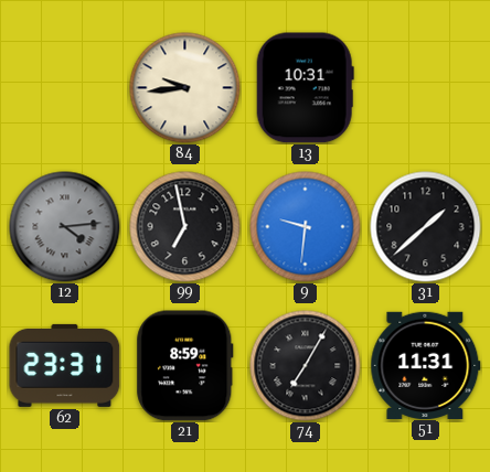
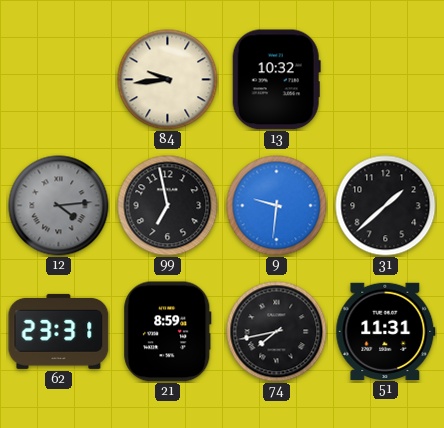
13: 10:31 -> 10:32 (276, 80)
74: 7:05 -> 7:43 (277, 332)
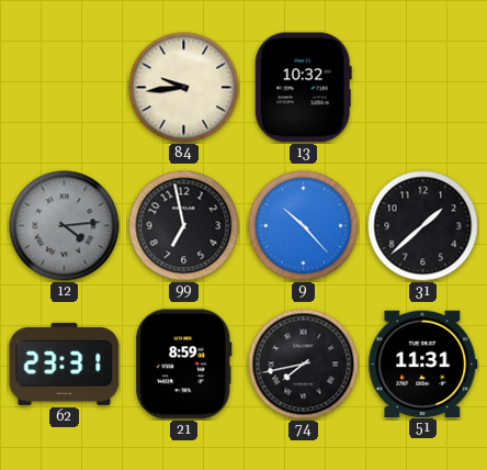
9: 9:31 -> 10:23 (304, 226)
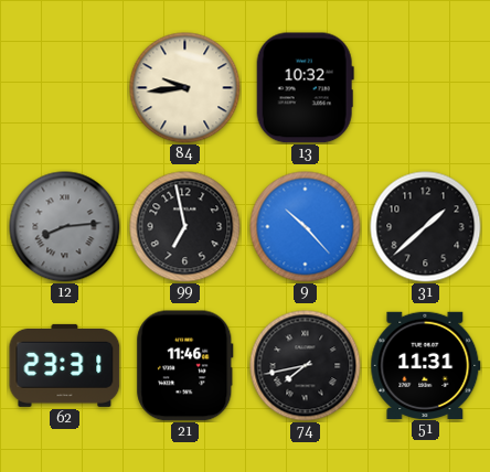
12: 4:14 -> 8:14 (65, 227)
21: 8:59 -> 11:46 (185, 366)
